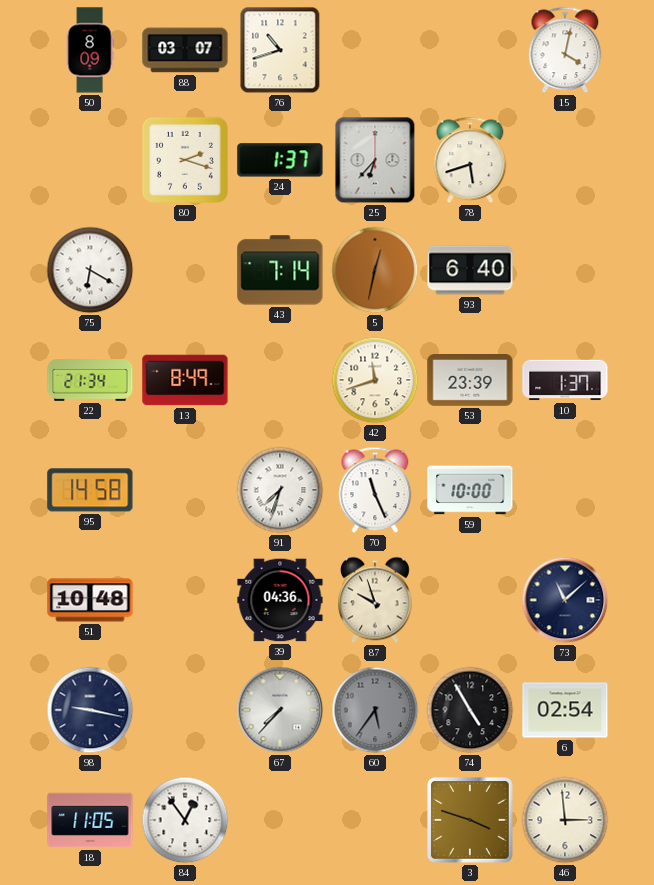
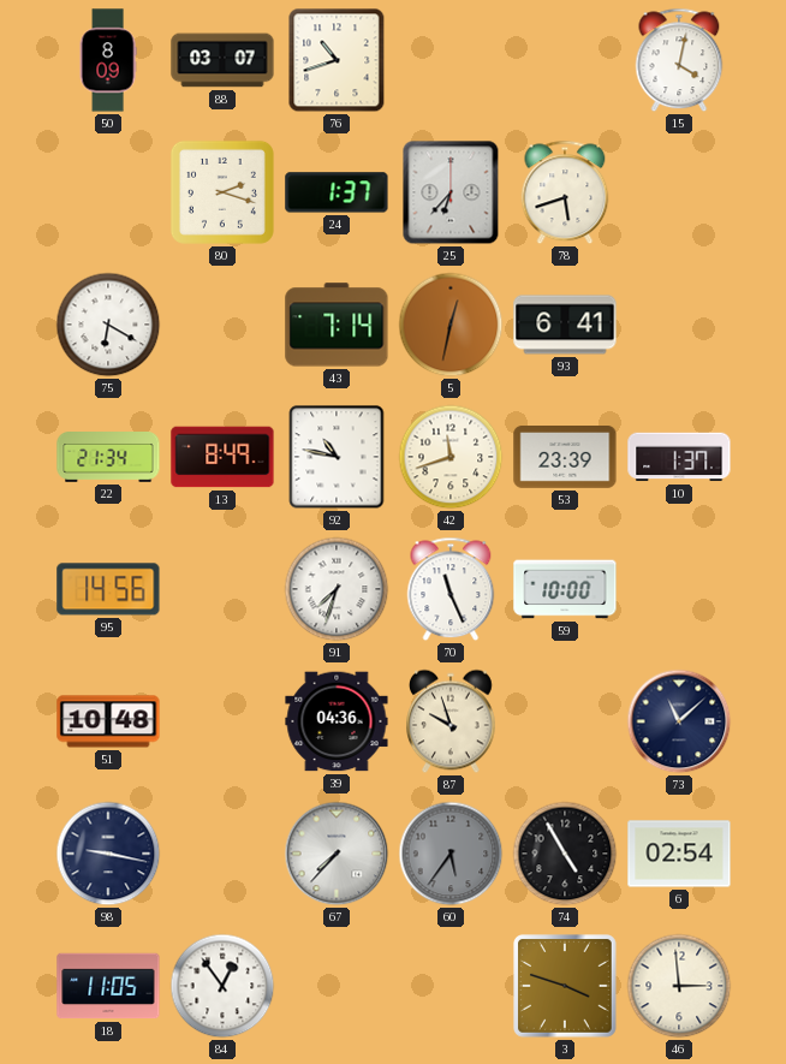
93: 6:40 -> 6:41 (565, 325)
92: none -> 10:47 (337, 457)
95: 14:58 -> 14:56 (108, 589)
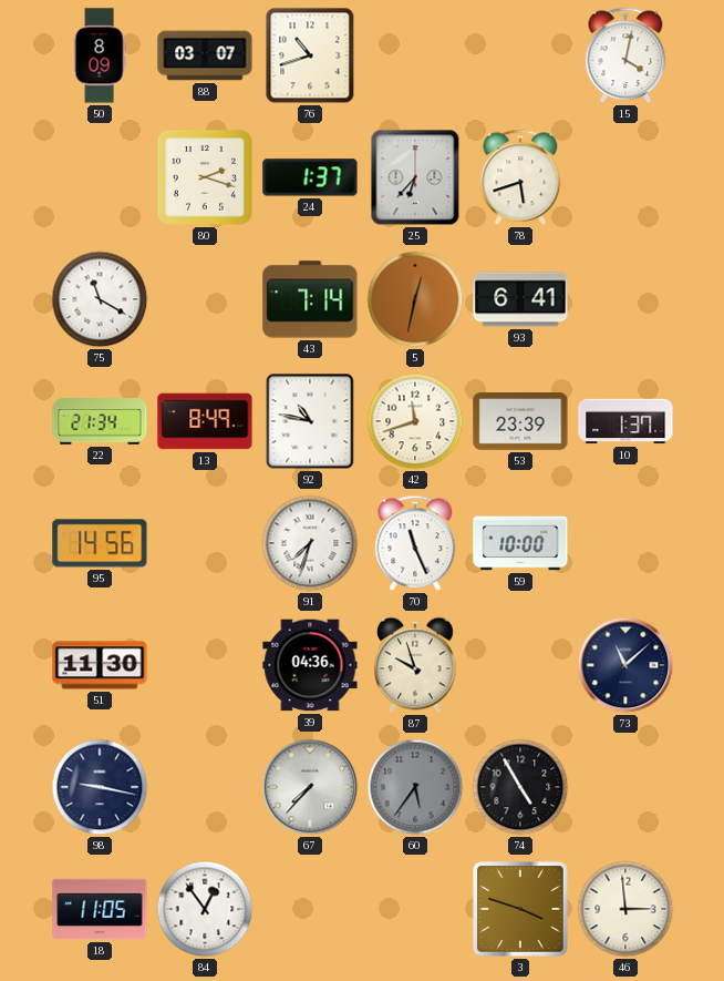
75: 6:20 -> 11:20 (100, 299)
51: 10:48 -> 11:30 (100, 665)
6: 02:54 -> none (679, 854)
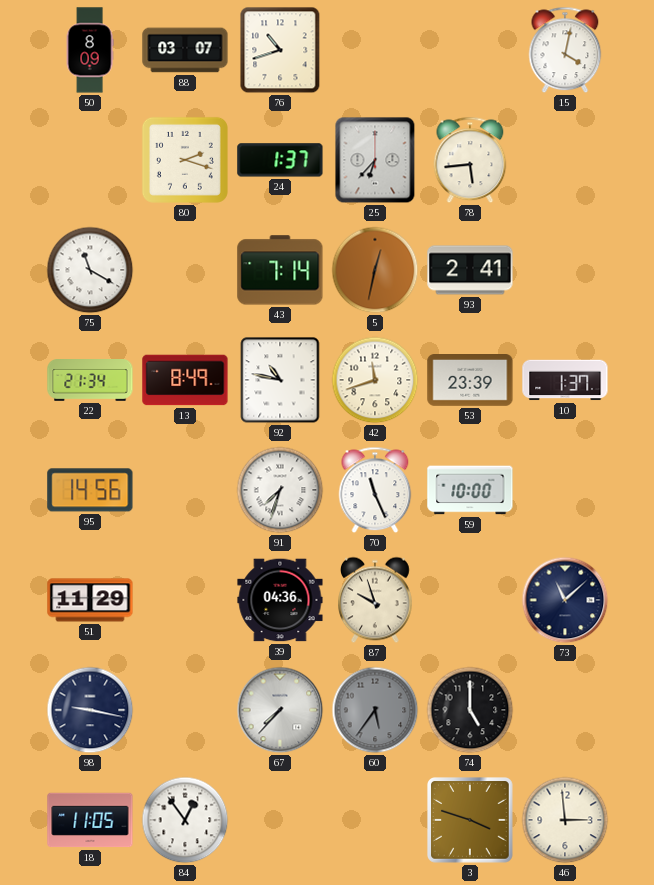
78: 5:42 -> 5:44 (470, 160)
93: 6:41 -> 2:41 (470, 270)
51: 11:30 -> 11:29 (90, 600)
74: 4:55 -> 5:00 (470, 710)
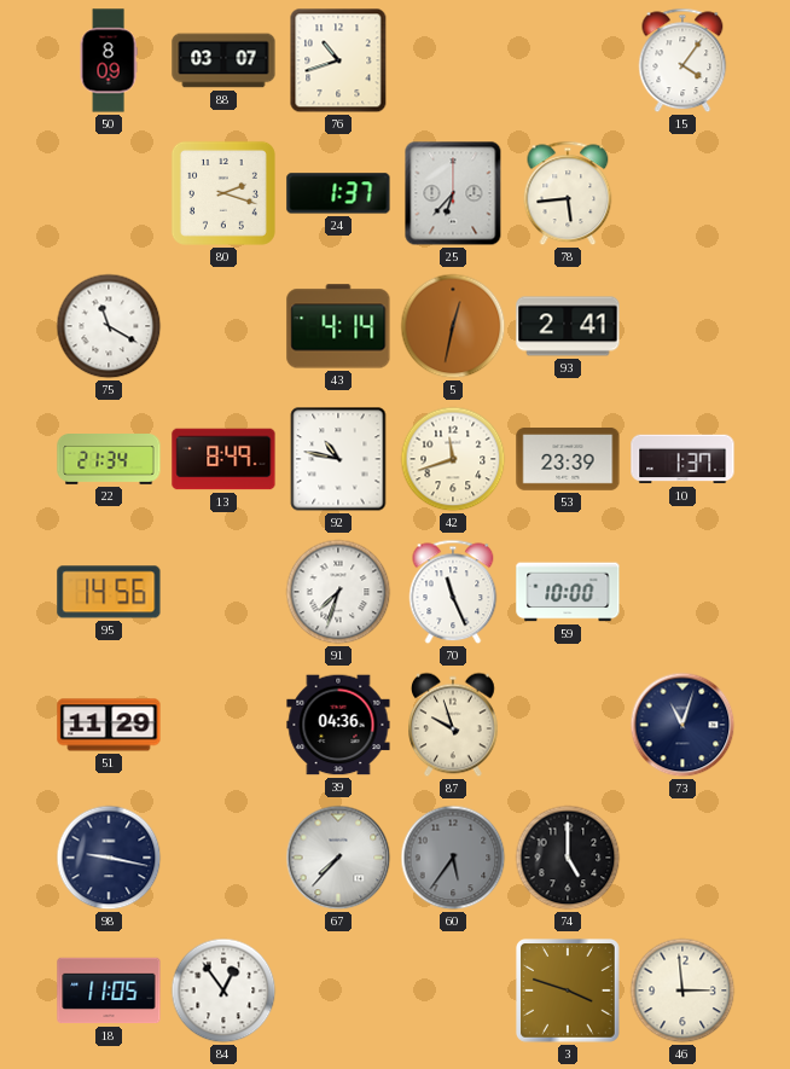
15: 4:02 -> 4:06 (682, 60)
43: 7:14 -> 4:14 (338, 326)
73: 11:08 -> 11:03 (682, 725)
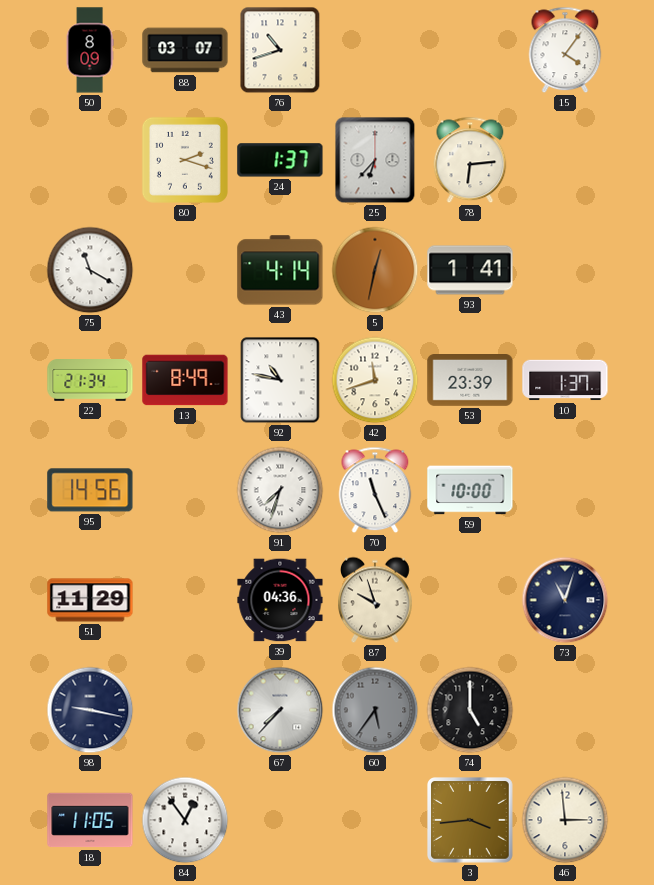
78: 5:44 -> 6:14 (470, 160)
93: 2:41 -> 1:41 (470, 270)
3: 3:48 -> 3:44 (471, 821)
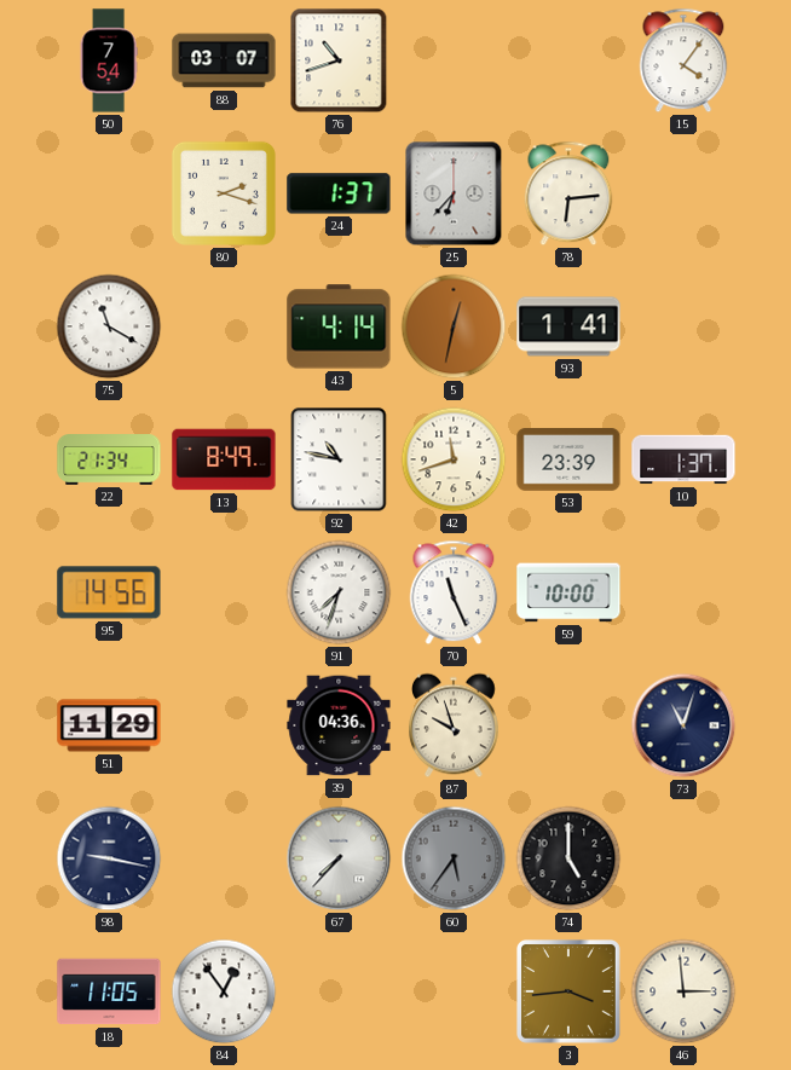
50: 8:09 -> 7:54 (109, 60)
